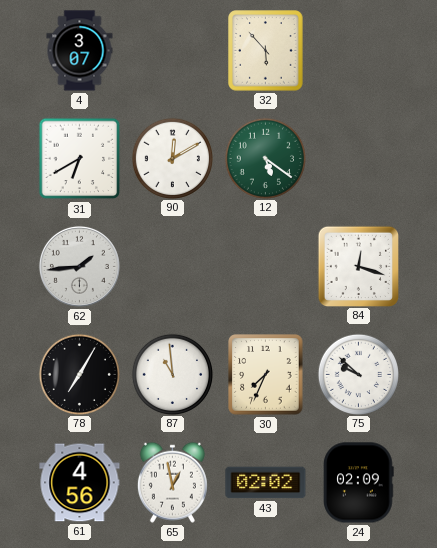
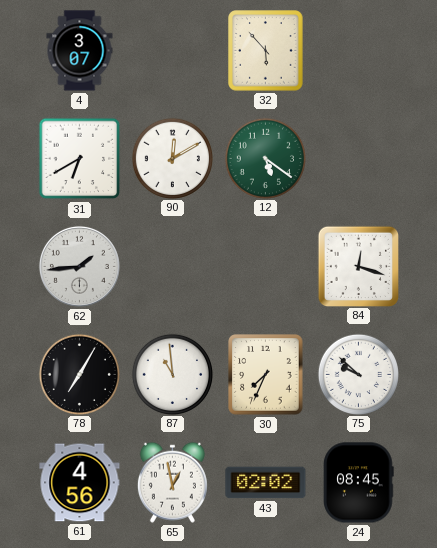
24: 02:09 -> 08:45 (359, 483)
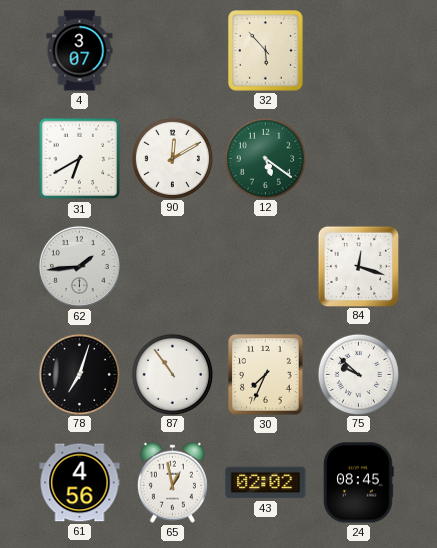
78: 7:05 -> 7:03 (79, 374)
87: 10:59 -> 10:54 (172, 374)
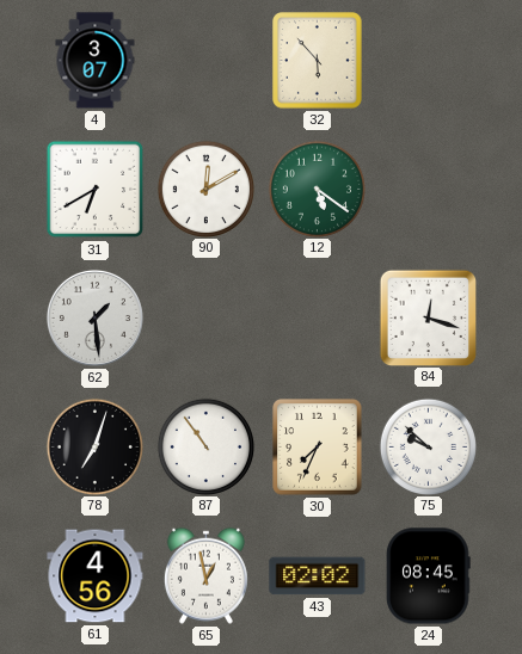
62: 1:44 -> 1:29 (94, 317)
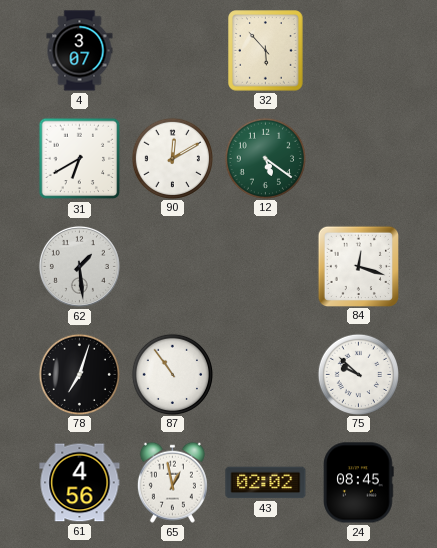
30: 7:34 -> none (318, 448)
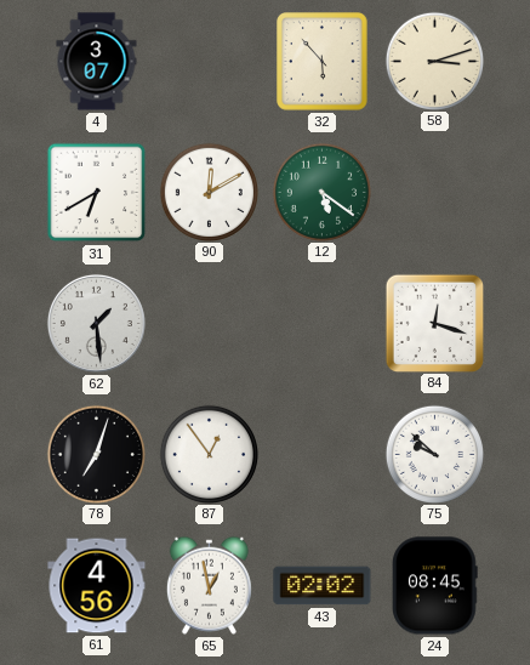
58: none -> 3:12 (434, 61)
87: 10:54 -> 12:54 (209, 454)
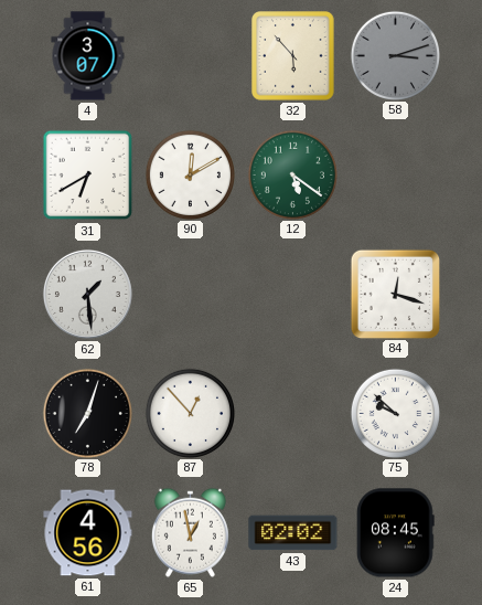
58 dial: cream -> grey (395, 55)
87: 12:54 -> 12:53 (190, 413)
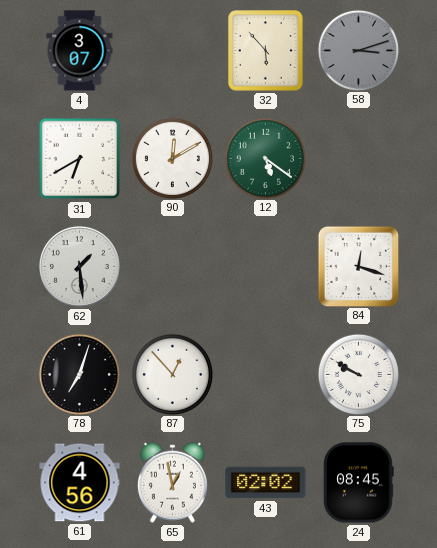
75: 9:52 -> 9:50 (358, 374)
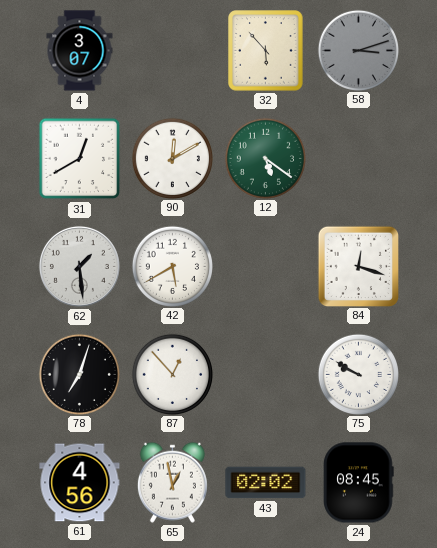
31: 6:40 -> 12:40 (80, 159)
42: none -> 5:40 (172, 266)
